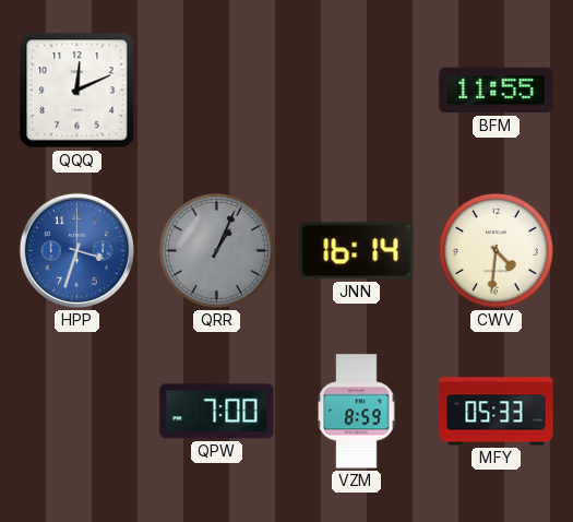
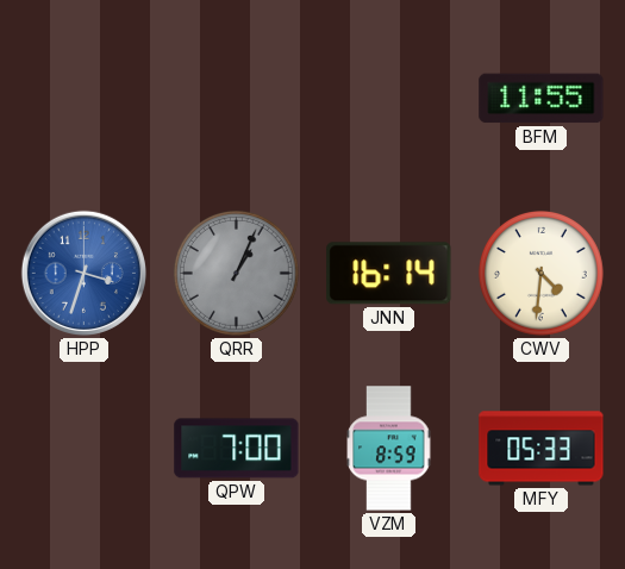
QQQ: 12:11 -> none (77, 91)
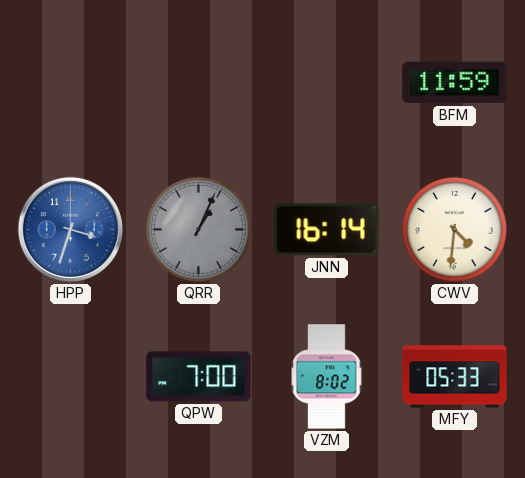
BFM: 11:55 -> 11:59 (455, 83)
VZM: 8:59 -> 8:02 (327, 377)
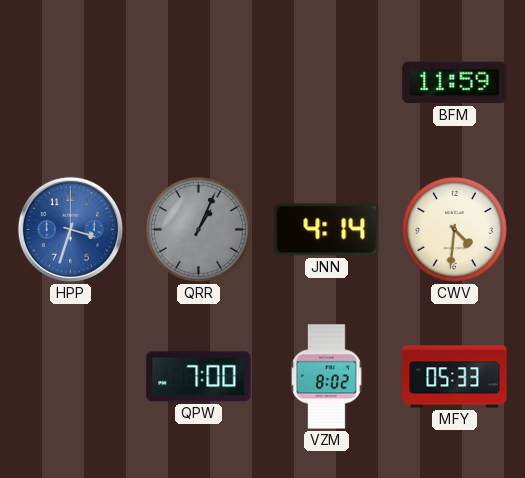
JNN: 16:14 -> 4:14 (327, 230)
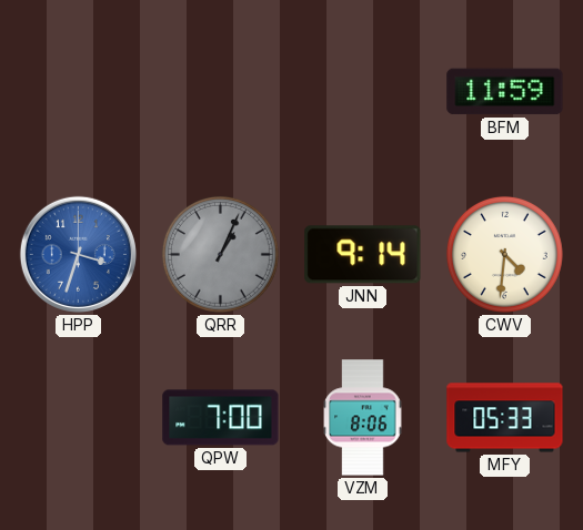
JNN: 4:14 -> 9:14 (363, 255)
VZM: 8:02 -> 8:06 (363, 418)
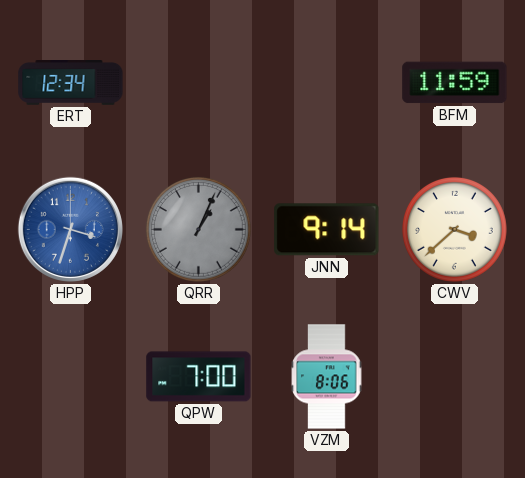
ERT: none -> 12:34 (71, 83)
CWV: 4:31 -> 3:38 (454, 229)
MFY: 05:33 -> none (505, 418)
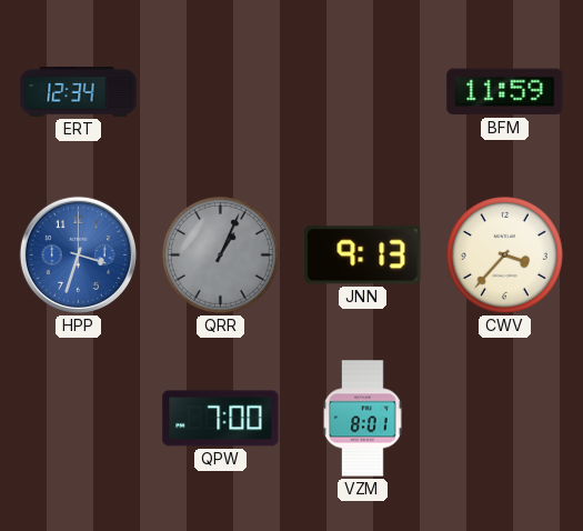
JNN: 9:14 -> 9:13 (363, 256)
CWV: 3:38 -> 3:37 (504, 254)
VZM: 8:06 -> 8:01 (363, 419)
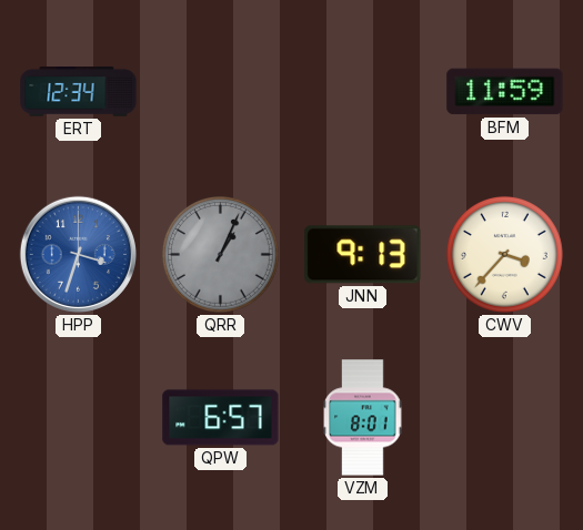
QPW: 7:00 -> 6:57 (221, 418)
